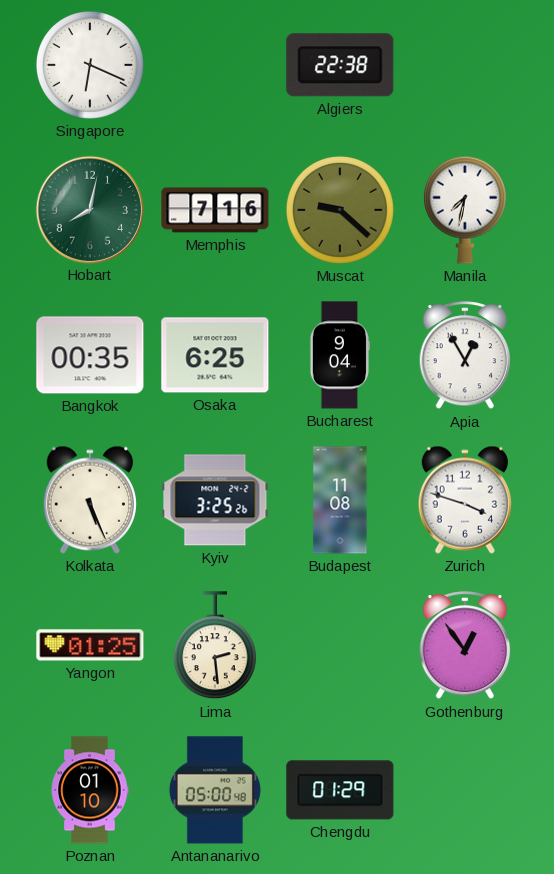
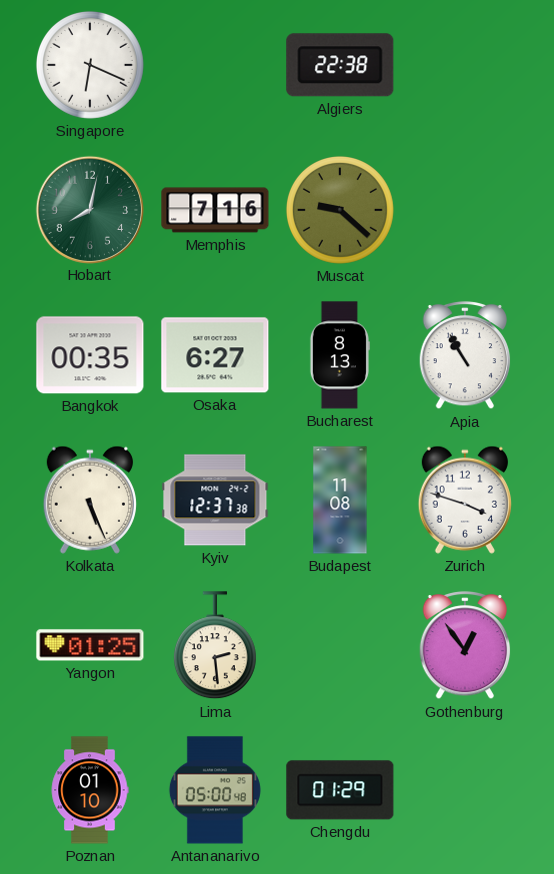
Manila: 7:32 -> none (465, 210)
Osaka: 6:25 -> 6:27 (215, 355)
Bucharest: 9:04 -> 8:13 (339, 355)
Apia: 12:55 -> 10:55 (465, 356)
Kyiv: 3:25 -> 12:37 (215, 500)
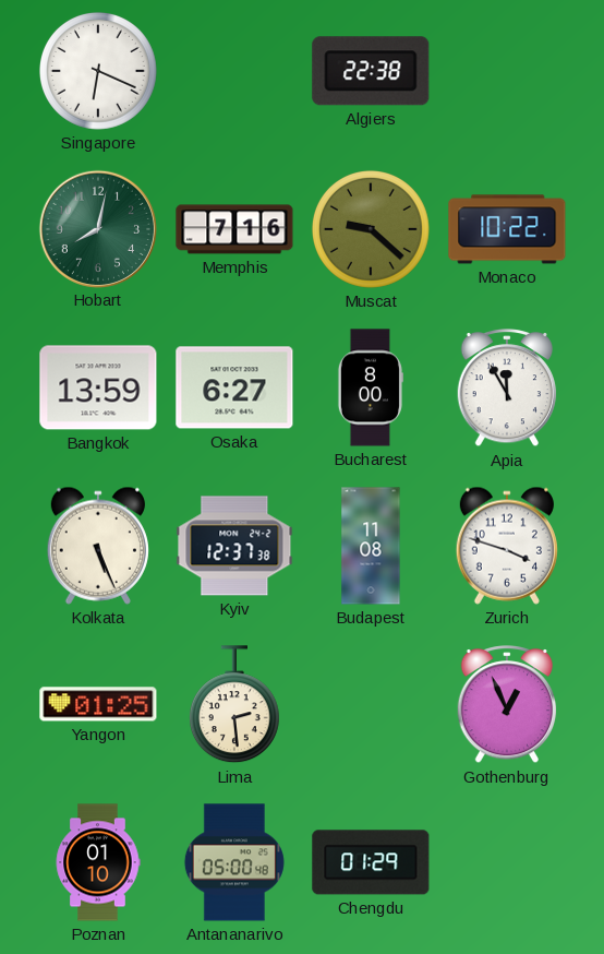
Monaco: none -> 10:22 (507, 229)
Bangkok: 00:35 -> 13:59 (98, 387)
Bucharest: 8:13 -> 8:00 (370, 387)
Apia: 10:55 -> 11:55 (507, 389)
Gothenburg: 12:54 -> 12:56 (507, 705)
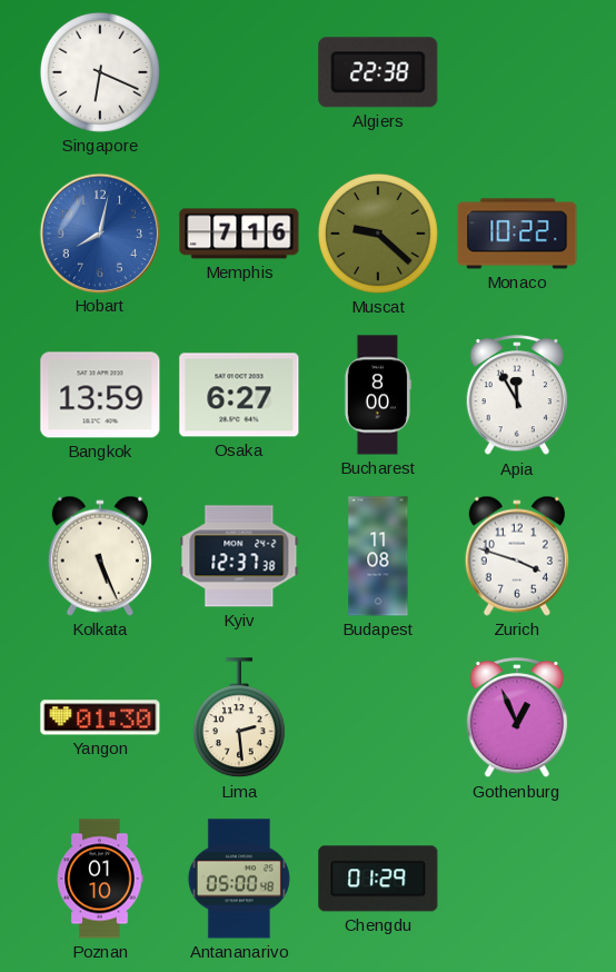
Hobart dial: green -> blue (99, 232)
Yangon: 01:25 -> 01:30 (100, 717)
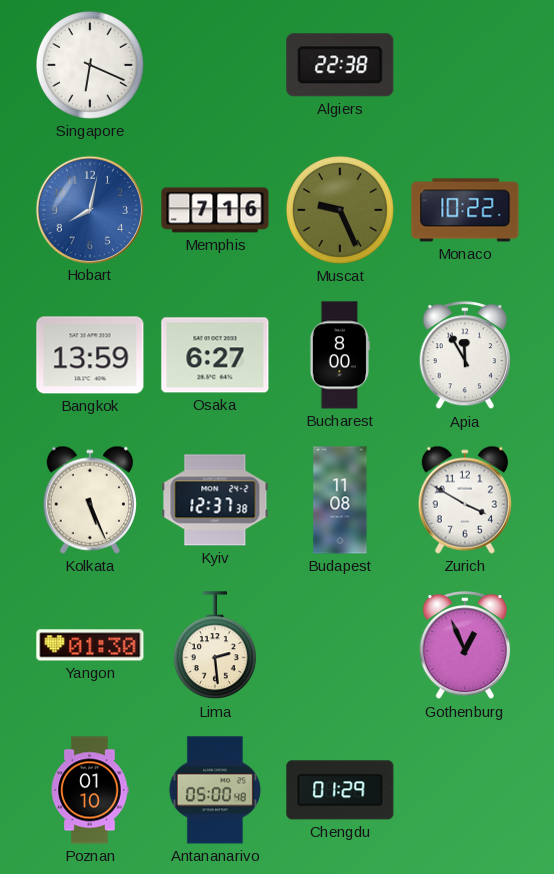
Muscat: 9:22 -> 9:26 (340, 210)
Zurich: 3:48 -> 3:50 (465, 500)
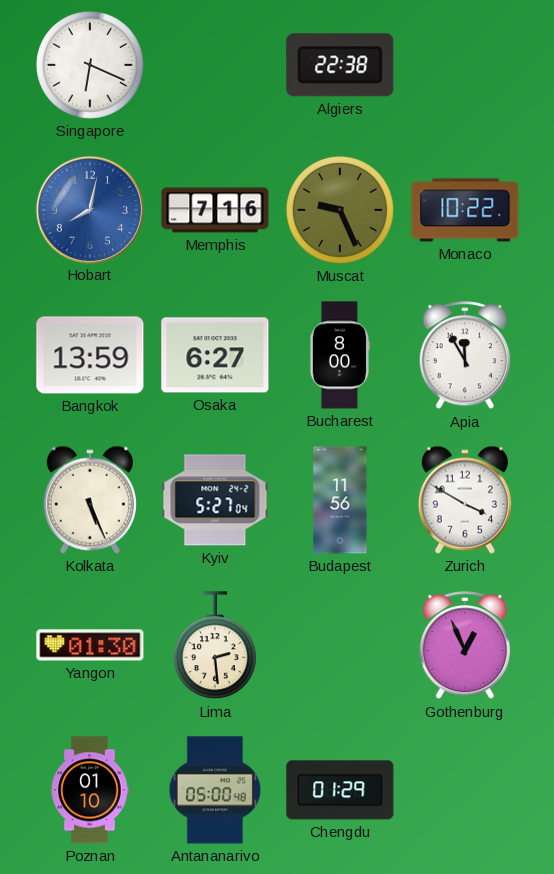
Kyiv: 12:37 -> 5:27 (215, 500)
Budapest: 11:08 -> 11:56 (340, 500)
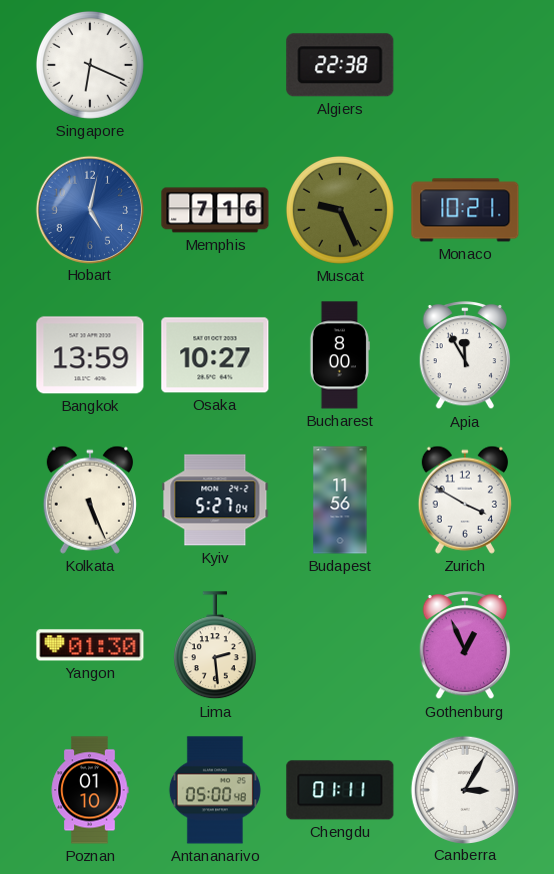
Hobart: 8:02 -> 5:02 (89, 209)
Monaco: 10:22 -> 10:21 (465, 210)
Osaka: 6:27 -> 10:27 (215, 355)
Chengdu: 01:29 -> 01:11 (340, 790)
Canberra: none -> 3:05 (464, 789)
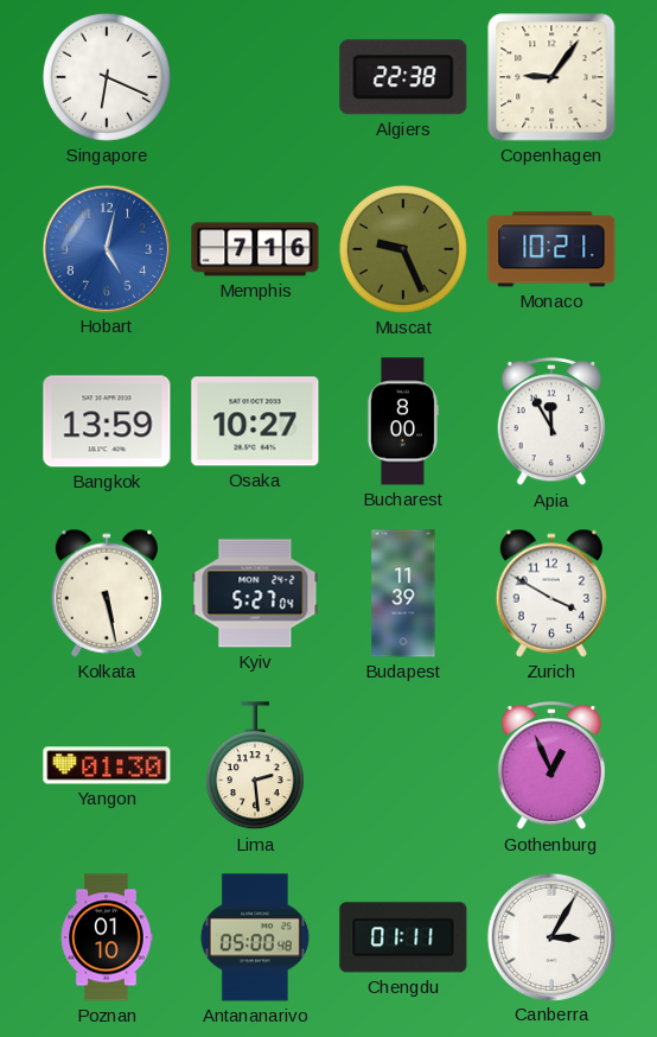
Copenhagen: none -> 9:06 (551, 77)
Kolkata: 5:26 -> 5:28 (107, 593)
Budapest: 11:56 -> 11:39 (403, 593)
